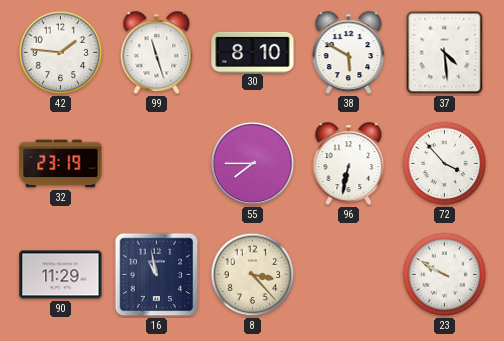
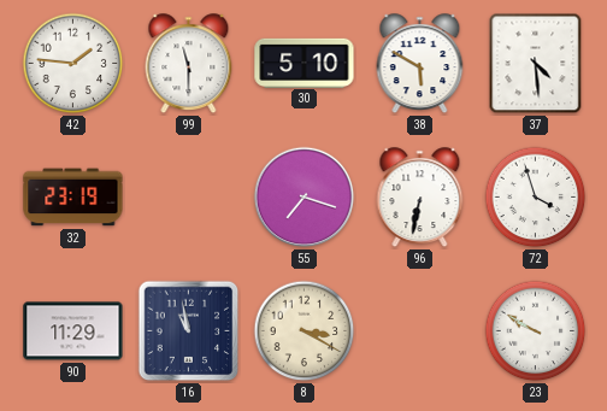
99: 11:27 -> 11:30 (189, 64)
30: 8:10 -> 5:10 (305, 63)
55: 7:45 -> 7:18 (305, 198)
72: 3:53 -> 3:57 (536, 198)
8: 3:23 -> 3:20 (305, 331)
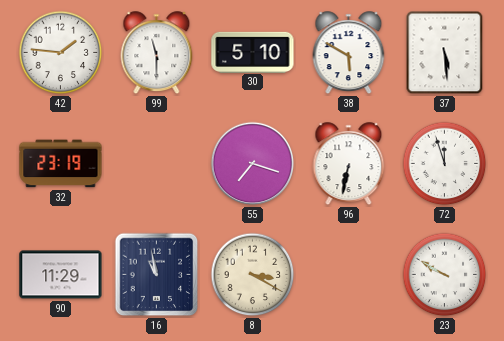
37: 4:29 -> 5:29 (445, 53)
72: 3:57 -> 11:57 (445, 164)
